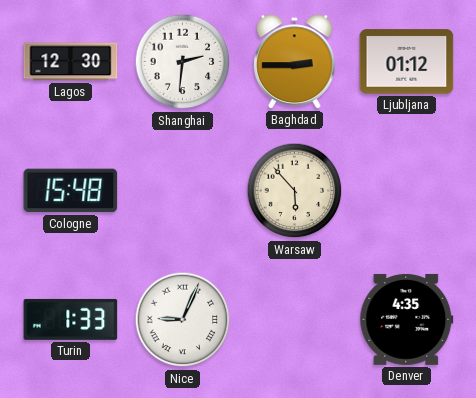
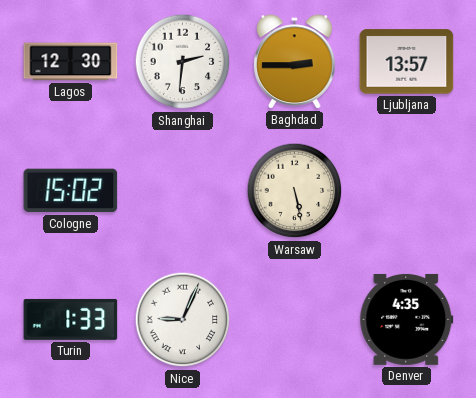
Ljubljana: 01:12 -> 13:57 (407, 62)
Cologne: 15:48 -> 15:02 (71, 191)
Warsaw: 5:53 -> 5:28 (295, 191)
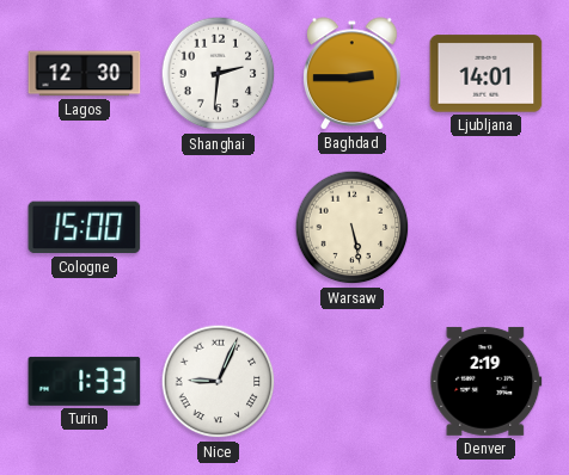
Ljubljana: 13:57 -> 14:01 (487, 74)
Cologne: 15:02 -> 15:00 (85, 228)
Denver: 4:35 -> 2:19 (487, 381)
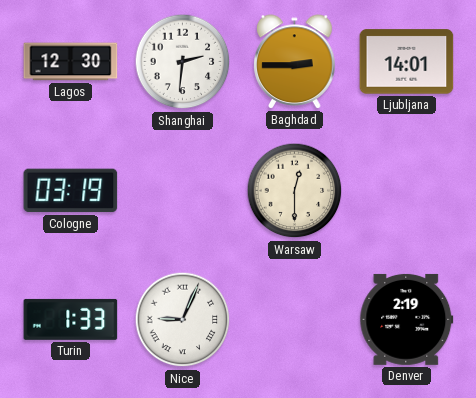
Cologne: 15:00 -> 03:19 (71, 191)
Warsaw: 5:28 -> 12:30 (295, 191)
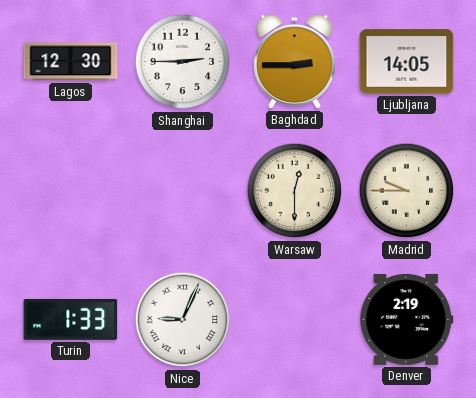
Shanghai: 2:31 -> 2:45 (183, 62)
Ljubljana: 14:01 -> 14:05 (407, 62)
Cologne: 03:19 -> none (71, 191)
Madrid: none -> 9:45 (407, 191)
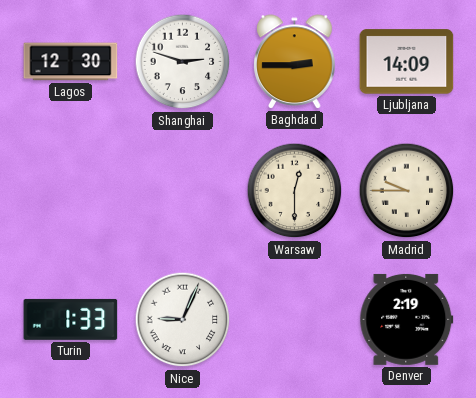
Shanghai: 2:45 -> 2:48 (183, 62)
Ljubljana: 14:05 -> 14:09 (407, 62)
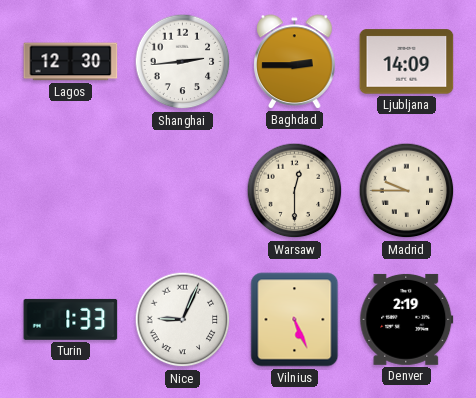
Shanghai: 2:48 -> 2:44 (183, 62)
Vilnius: none -> 5:26 (295, 320)
